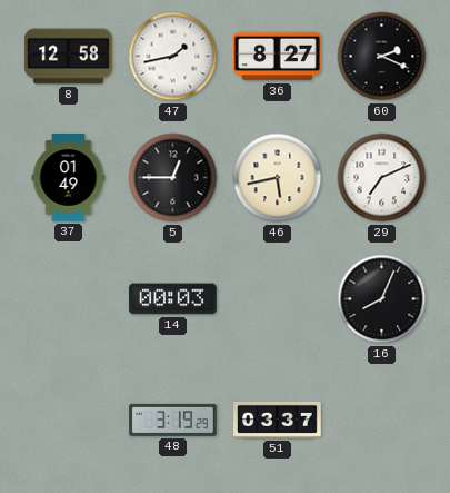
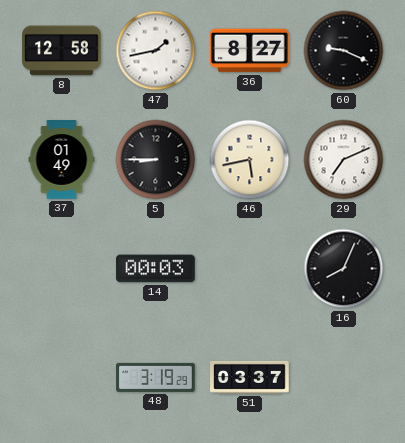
60: 2:19 -> 9:19 (344, 51)
5: 12:45 -> 8:45 (156, 160)
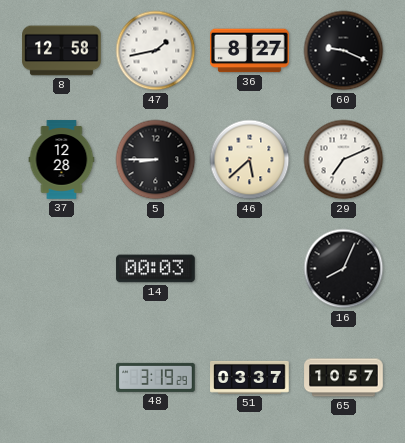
37: 01:49 -> 12:28 (62, 160)
46: 5:43 -> 5:38 (250, 160)
65: none -> 10:57 (344, 378)
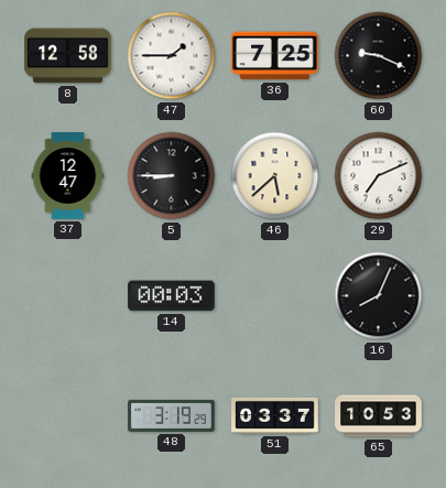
47: 1:43 -> 1:45 (172, 56)
36: 8:27 -> 7:25 (275, 56)
37: 12:28 -> 12:47 (68, 176)
65: 10:57 -> 10:53 (379, 416)
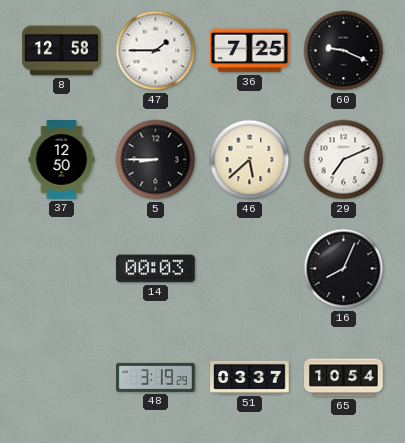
37: 12:47 -> 12:50 (62, 160)
65: 10:53 -> 10:54 (344, 378)
